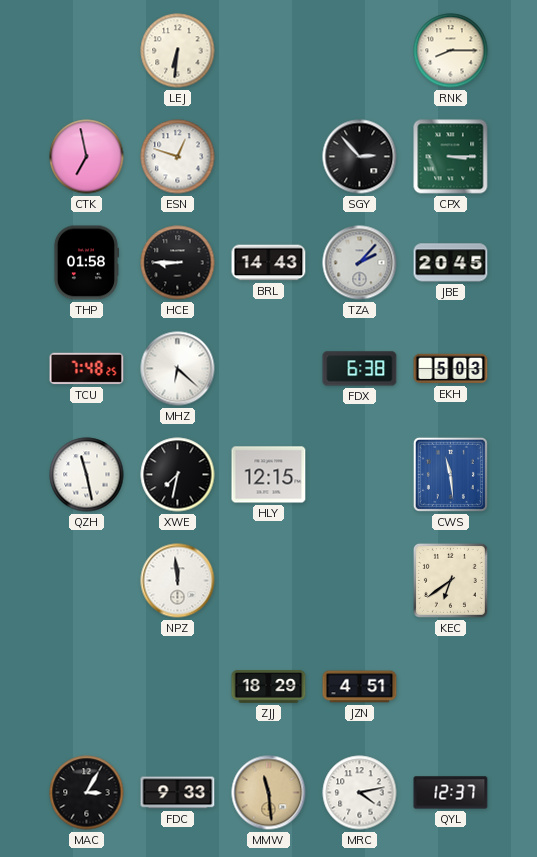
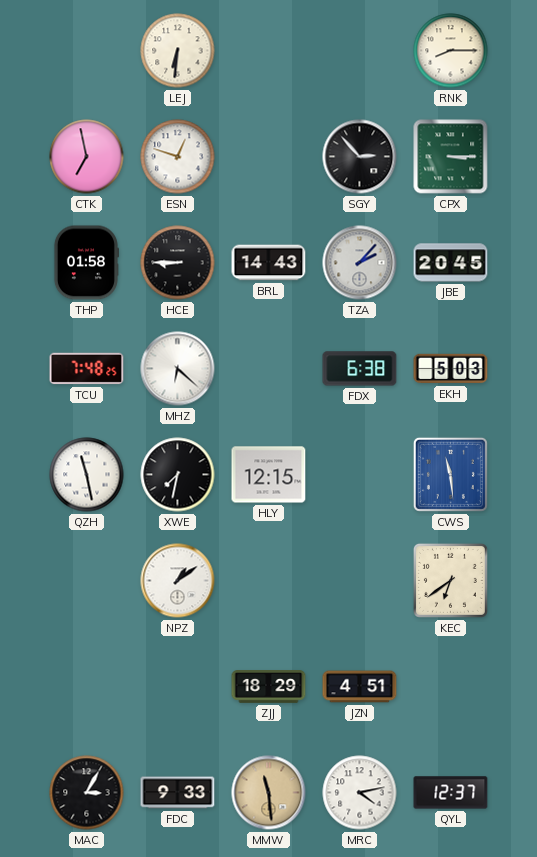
NPZ: 11:59 -> 1:09 (178, 581)
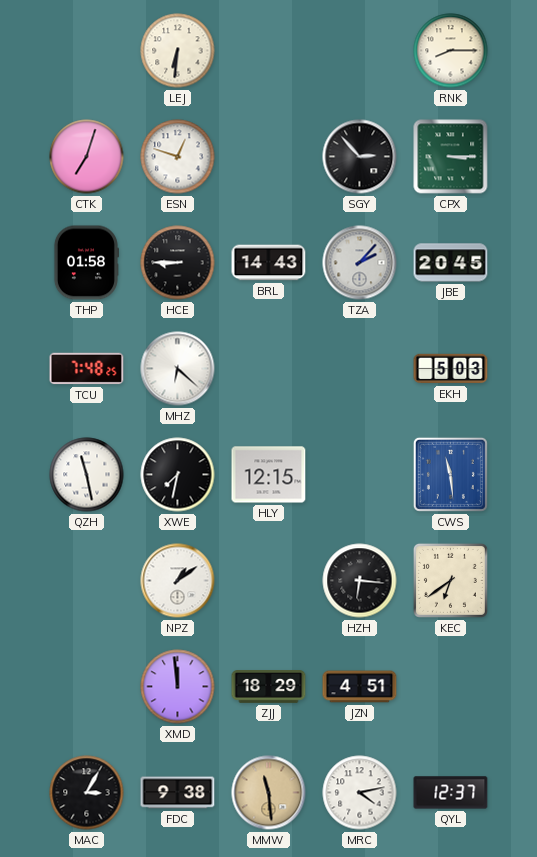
CTK: 6:58 -> 7:03 (87, 157)
FDX: 6:38 -> none (360, 369)
HZH: none -> 6:16 (360, 581)
XMD: none -> 11:59 (178, 687)
FDC: 9:33 -> 9:38 (178, 793)
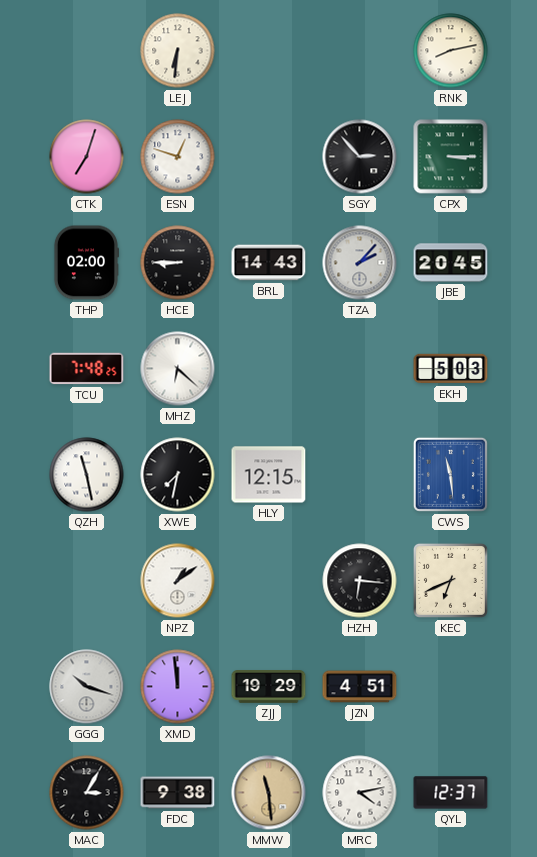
RNK: 8:15 -> 8:13 (451, 51)
THP: 01:58 -> 02:00 (86, 263)
KEC: 6:39 -> 6:41 (450, 580)
GGG: none -> 10:18 (87, 687)
ZJJ: 18:29 -> 19:29 (269, 687)
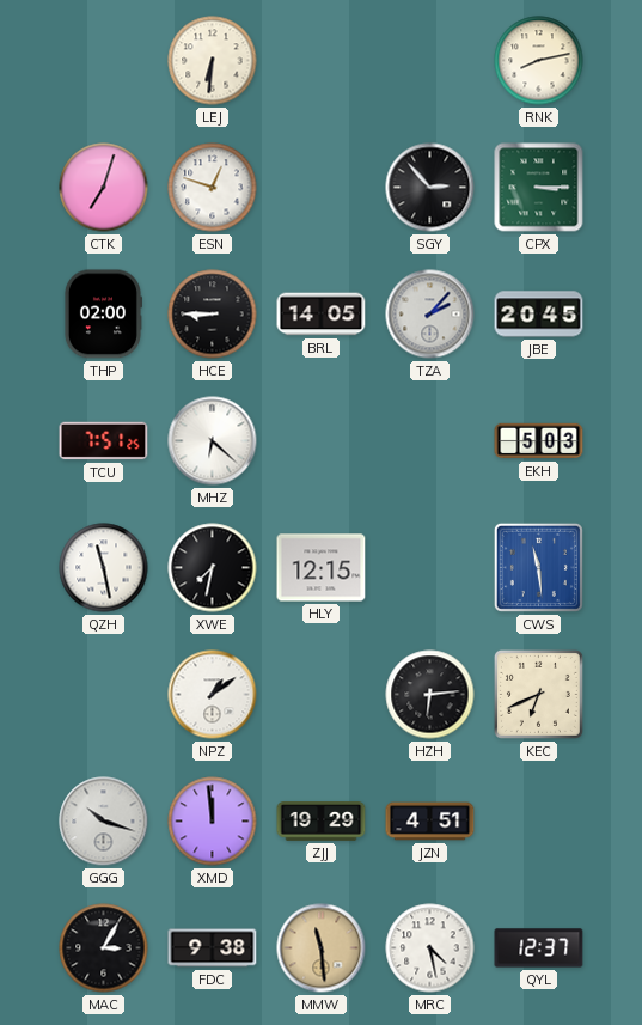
BRL: 14:43 -> 14:05 (322, 315)
TCU: 7:48 -> 7:51 (104, 441)
HZH: 6:16 -> 6:14 (430, 695)
MRC: 4:13 -> 4:28 (430, 948)
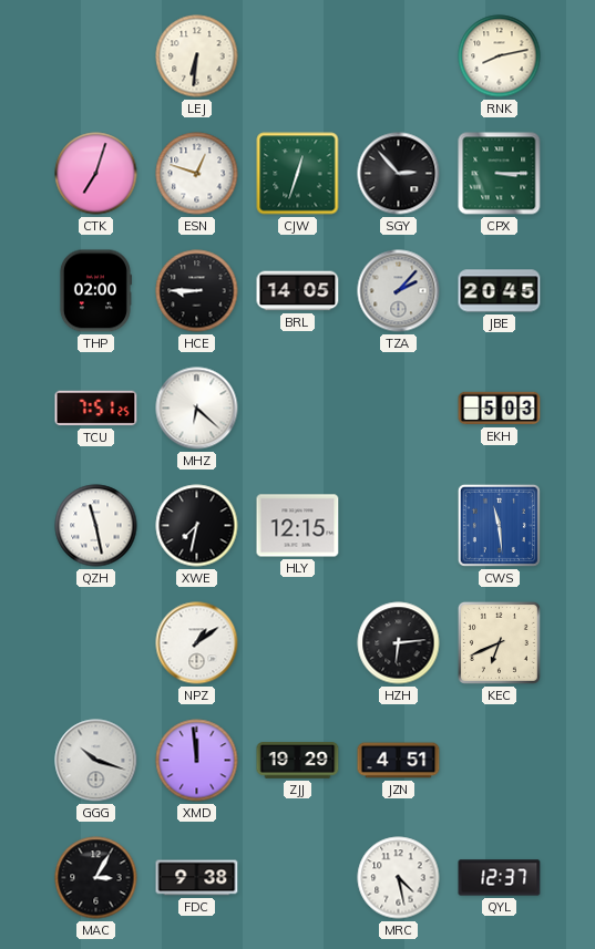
CJW: none -> 12:33 (298, 174)
MMW: 11:29 -> none (322, 948)
